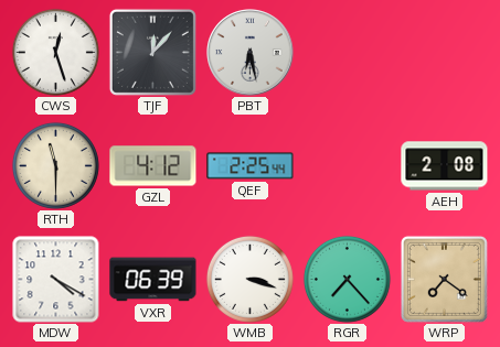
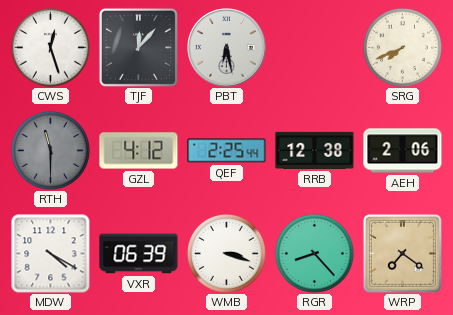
SRG: none -> 7:41 (402, 47)
RTH dial: cream -> grey (50, 150)
RRB: none -> 12:38 (315, 150)
AEH: 2:08 -> 2:06 (403, 151)
RGR: 7:23 -> 8:23 (314, 253)
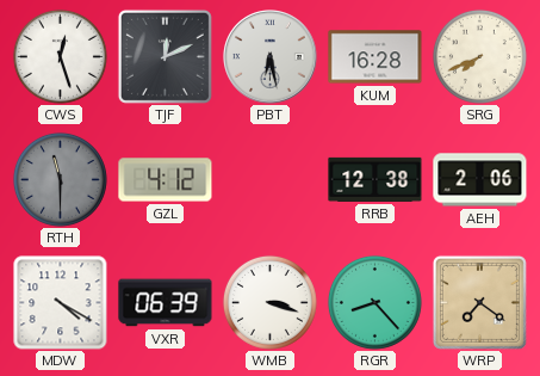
TJF: 12:07 -> 12:11 (165, 56)
KUM: none -> 16:28 (375, 57)
QEF: 2:25 -> none (227, 151)
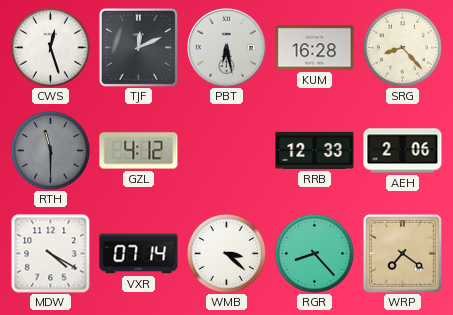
SRG: 7:41 -> 8:23 (402, 47)
RRB: 12:38 -> 12:33 (315, 150)
VXR: 06:39 -> 07:14 (139, 254)
WMB: 3:18 -> 3:22 (226, 253)
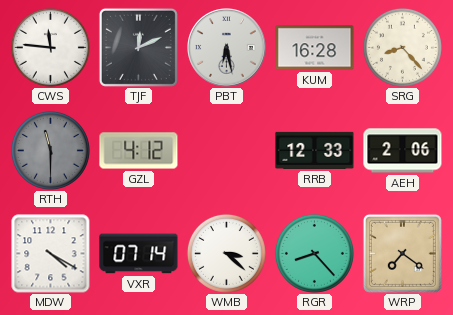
CWS: 12:27 -> 11:46 (50, 47)
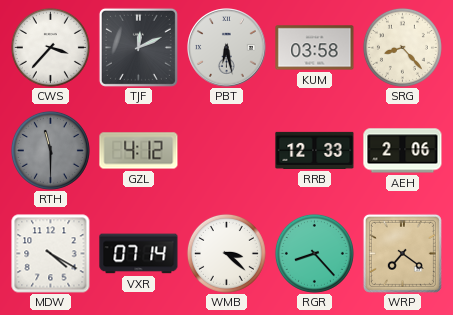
CWS: 11:46 -> 3:37 (50, 47)
KUM: 16:28 -> 03:58 (315, 48)
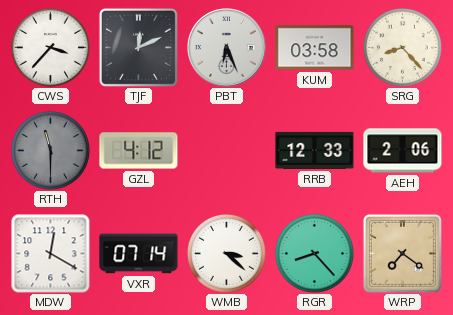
PBT: 6:28 -> 6:26 (227, 48)
MDW: 4:20 -> 12:20 (51, 254)
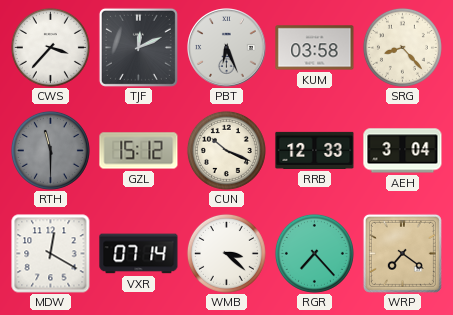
GZL: 4:12 -> 15:12 (139, 151)
CUN: none -> 10:19 (226, 150)
AEH: 2:06 -> 3:04 (403, 151)
RGR: 8:23 -> 7:23 (314, 253)
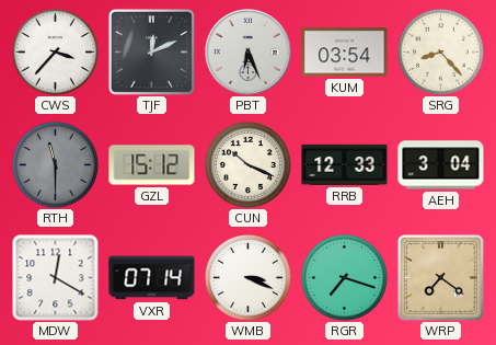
KUM: 03:58 -> 03:54 (345, 53)
WMB: 3:22 -> 3:19 (247, 277)
RGR: 7:23 -> 7:18 (344, 277)
